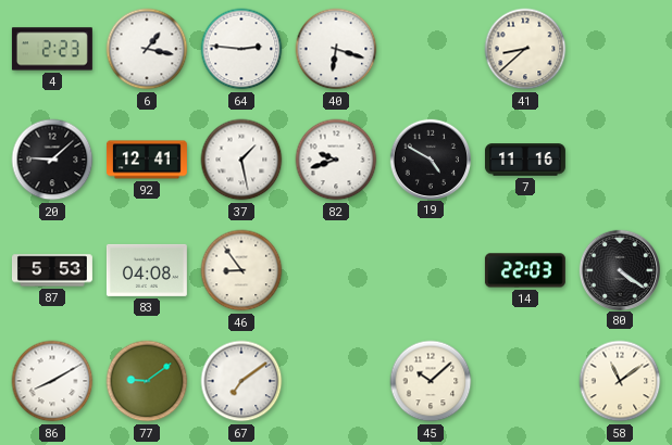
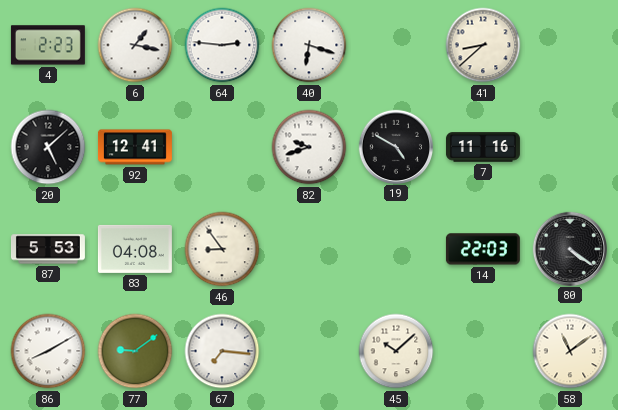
20: 9:08 -> 5:08 (48, 147)
37: 1:28 -> none (241, 160)
67: 7:09 -> 7:16 (222, 351)
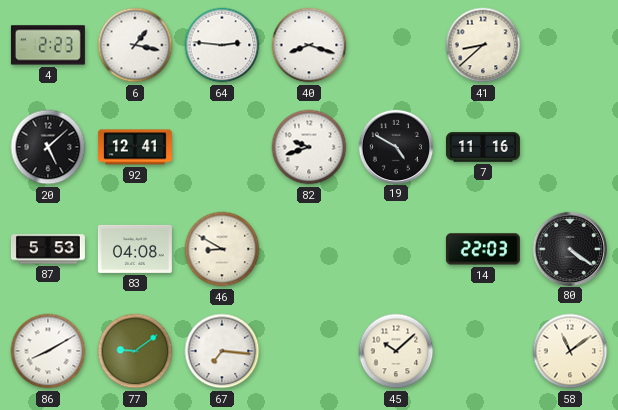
40: 6:18 -> 8:18 (309, 45)
46: 8:54 -> 8:50 (222, 249)
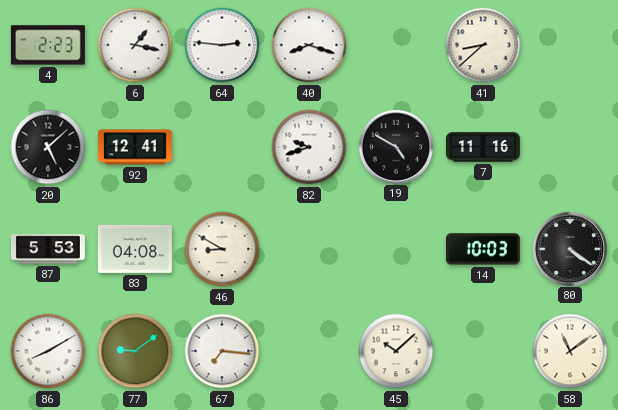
14: 22:03 -> 10:03 (483, 249)
